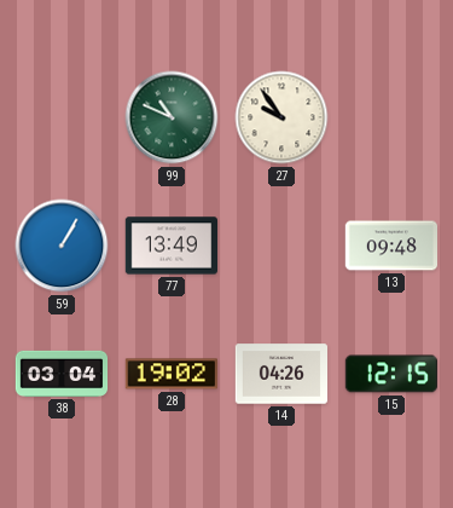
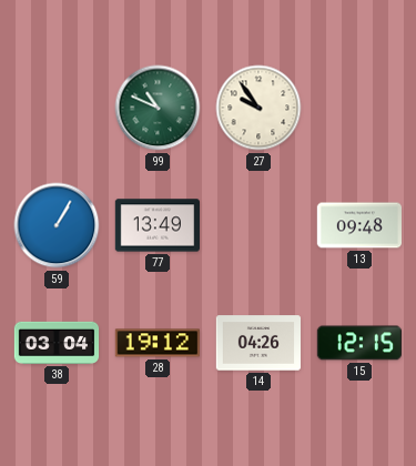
28: 19:02 -> 19:12 (156, 343)
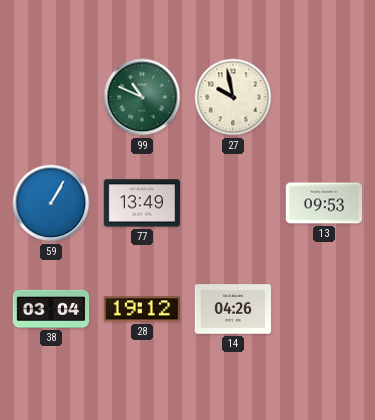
27: 9:54 -> 9:58 (233, 97)
13: 09:48 -> 09:53 (323, 203)
15: 12:15 -> none (358, 343)
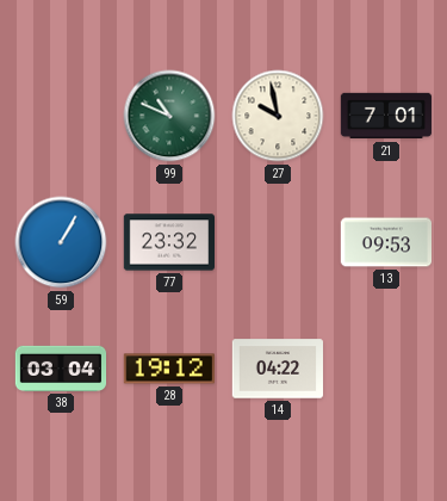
21: none -> 7:01 (386, 116)
77: 13:49 -> 23:32 (168, 242)
14: 04:26 -> 04:22 (278, 369)
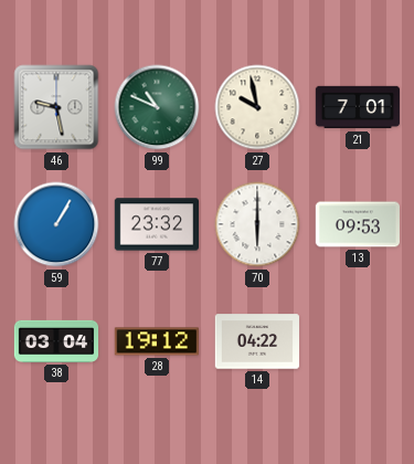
46: none -> 9:28 (56, 107)
70: none -> 6:00 (257, 224)
